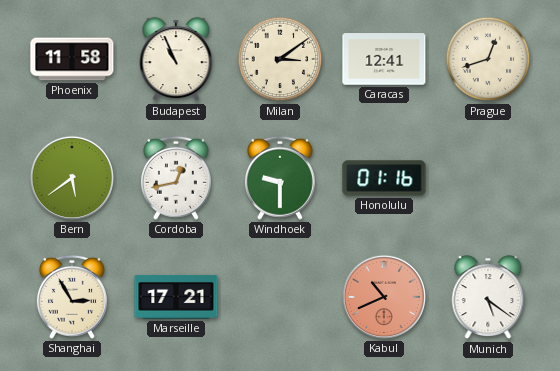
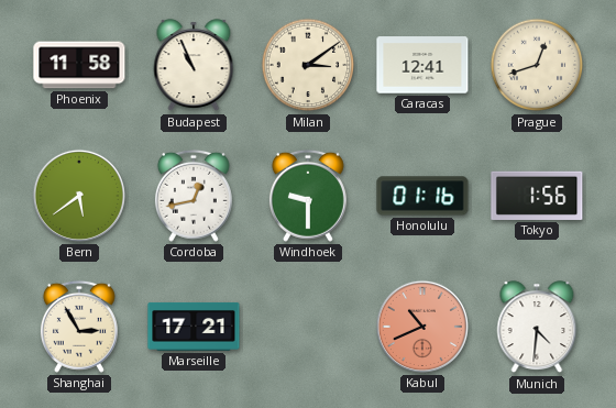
Tokyo: none -> 1:56 (537, 196)
Munich: 5:21 -> 4:31 (537, 328)
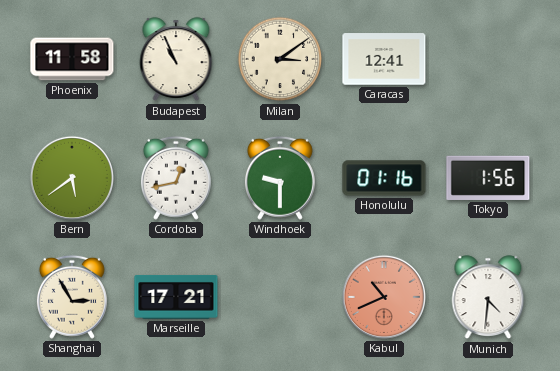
Prague: 12:42 -> none (537, 65)
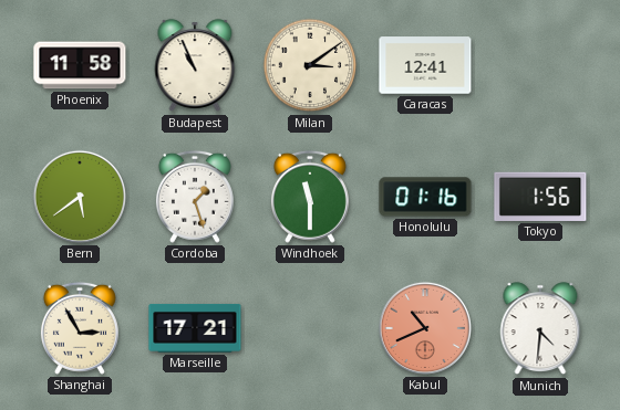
Cordoba: 12:43 -> 1:27 (195, 197)
Windhoek: 9:30 -> 11:30 (310, 197)
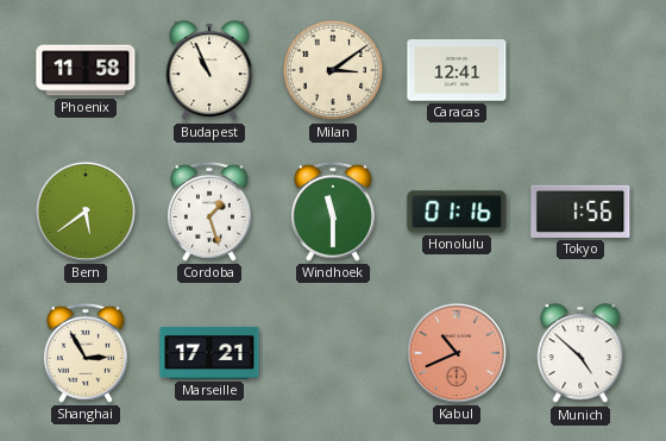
Munich: 4:31 -> 4:52 (580, 354)
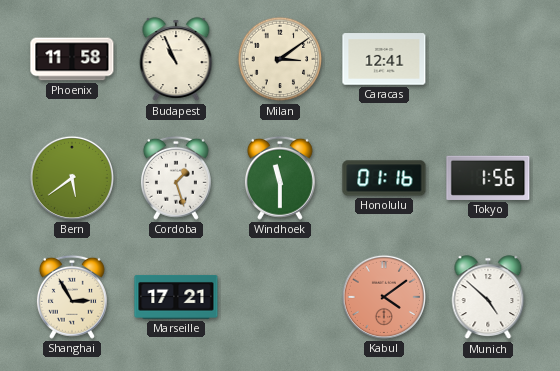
Kabul: 10:41 -> 4:09 (384, 297)
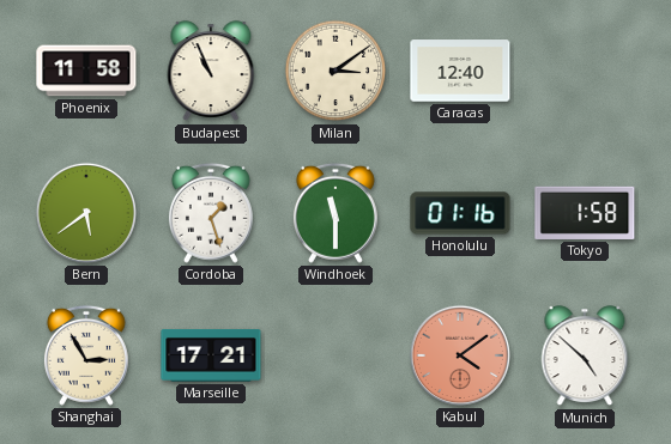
Caracas: 12:41 -> 12:40 (460, 71)
Tokyo: 1:56 -> 1:58 (585, 213)
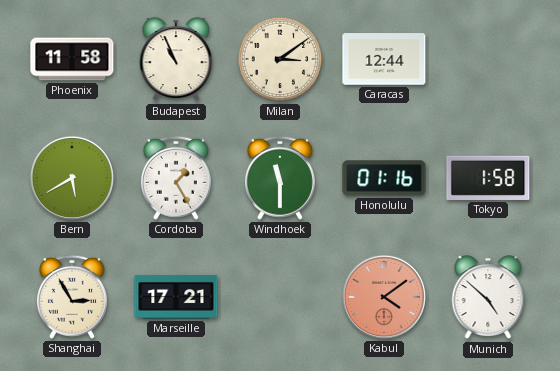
Caracas: 12:40 -> 12:44 (384, 59)
Bern: 5:39 -> 5:40 (72, 178)
Cordoba: 1:27 -> 1:25 (176, 178)
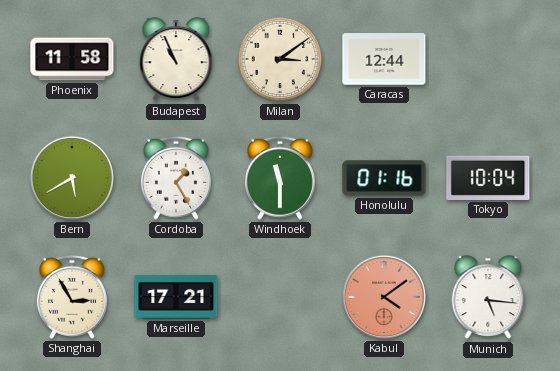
Tokyo: 1:58 -> 10:04 (488, 178)
Munich: 4:52 -> 5:16 (488, 298)
